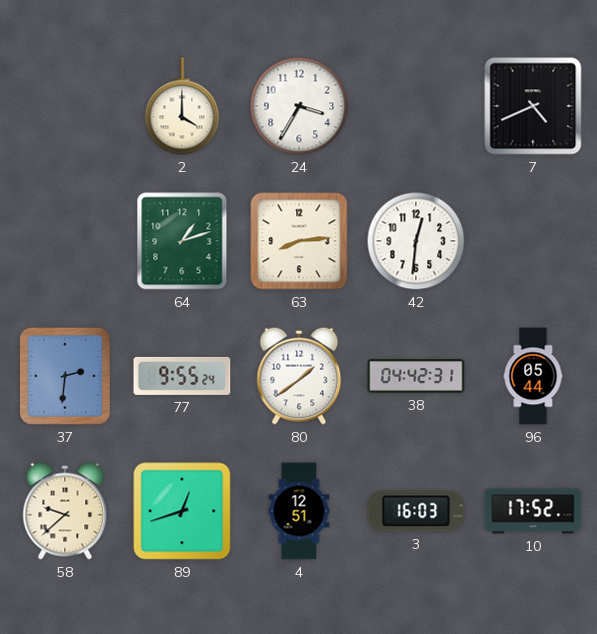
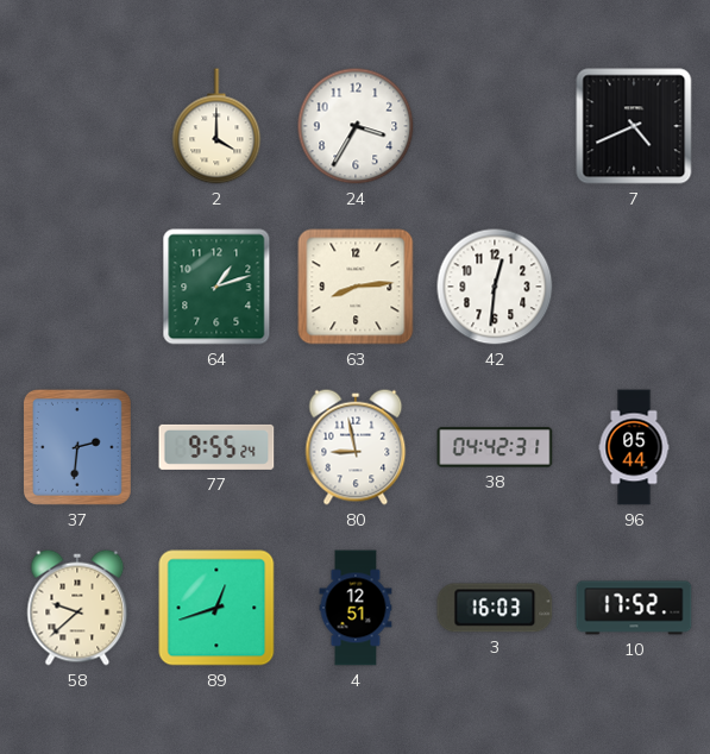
80: 1:39 -> 8:58 (356, 447)
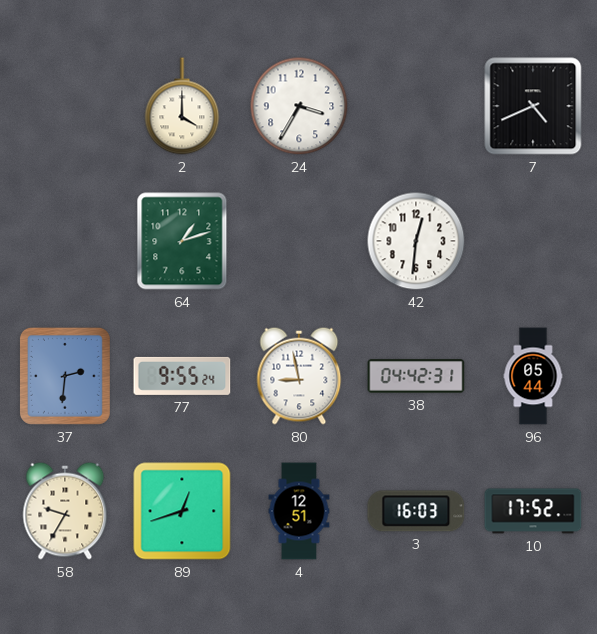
63: 8:14 -> none (356, 287)
58: 9:38 -> 9:35 (65, 511)
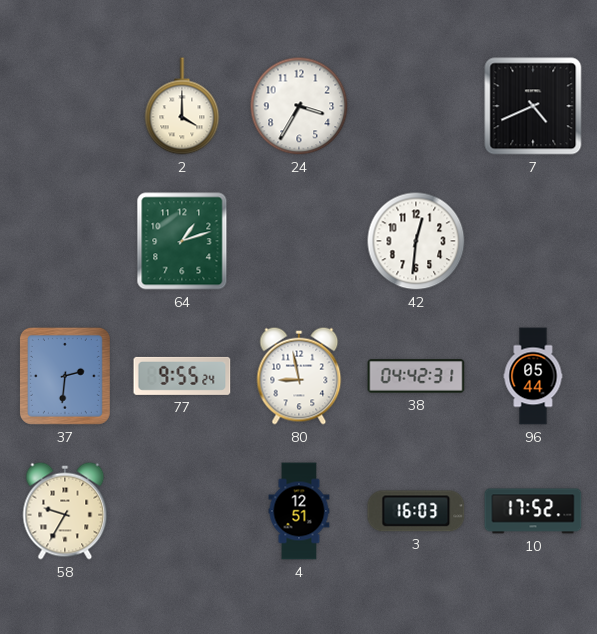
89: 12:42 -> none (182, 511)
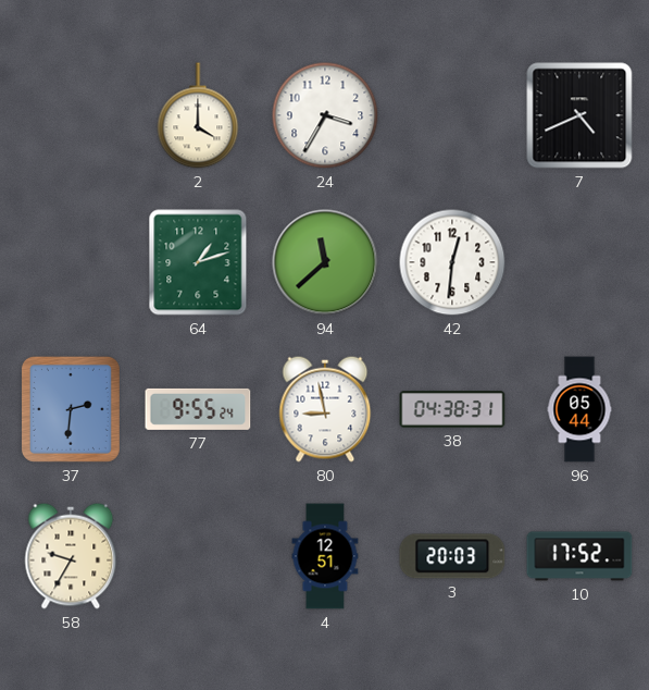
94: none -> 11:38 (325, 262)
38: 04:42 -> 04:38 (452, 409)
3: 16:03 -> 20:03 (452, 556)
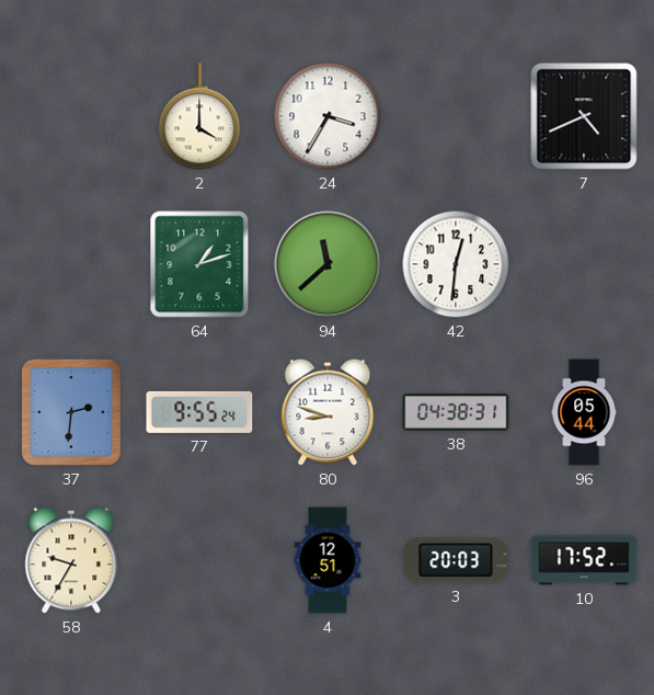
80: 8:58 -> 8:48 (328, 412)
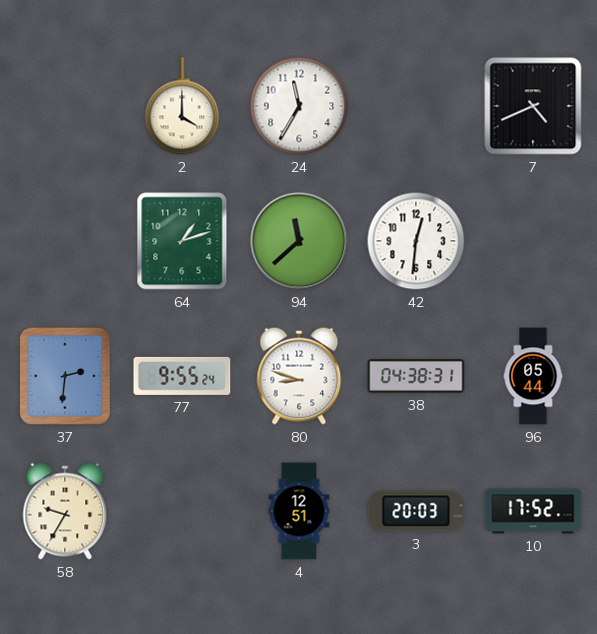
24: 3:35 -> 11:35 (299, 106)
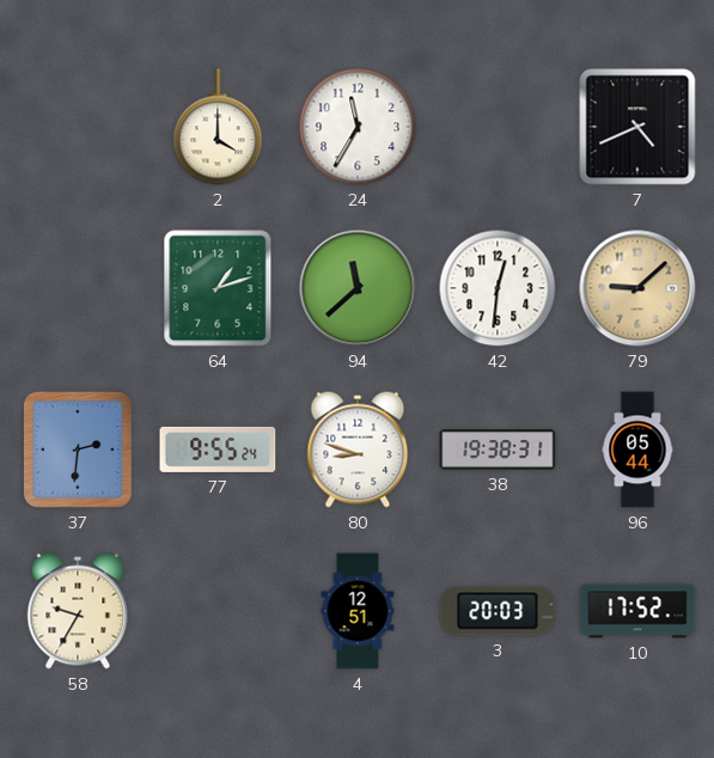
79: none -> 9:08 (637, 288)
38: 04:38 -> 19:38 (498, 450)
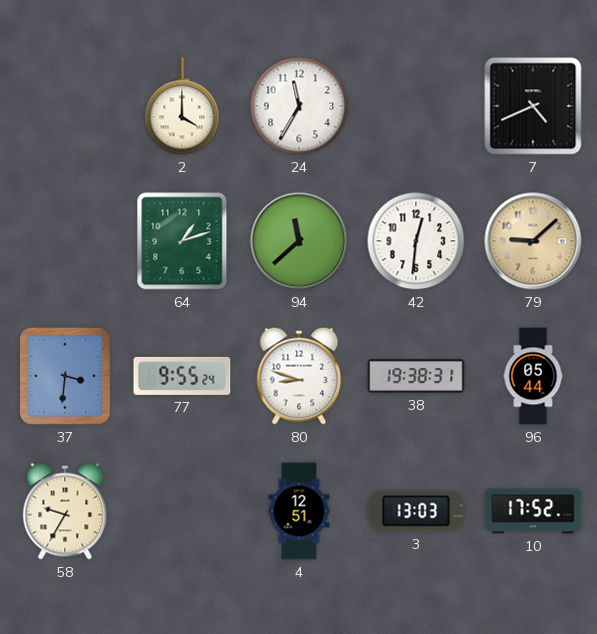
37: 2:31 -> 3:31 (65, 376)
3: 20:03 -> 13:03 (416, 511)
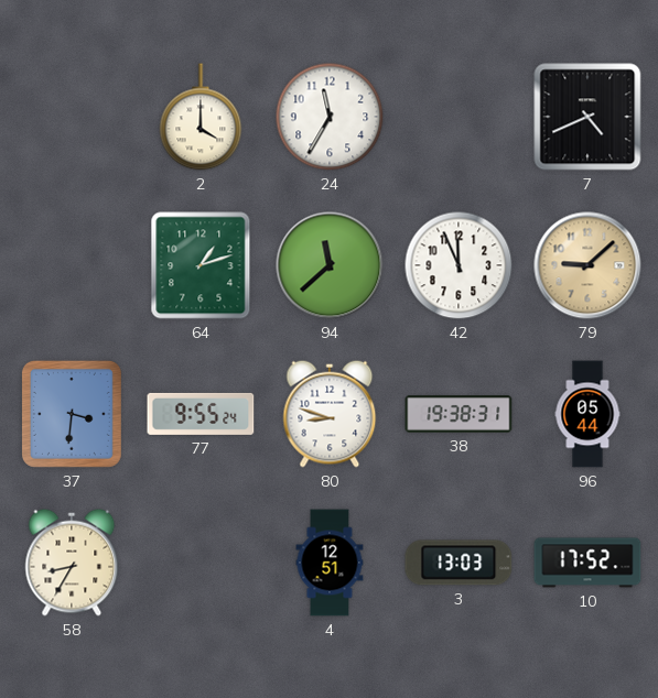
42: 12:31 -> 11:56 (459, 265)
58: 9:35 -> 8:35 (72, 563)
